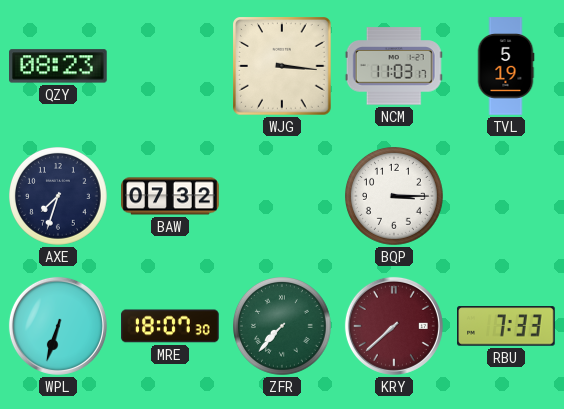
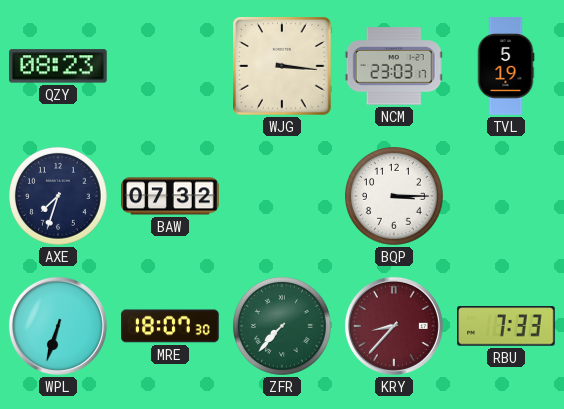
NCM: 11:03 -> 23:03 (394, 66)
KRY: 7:38 -> 8:37 (394, 326)
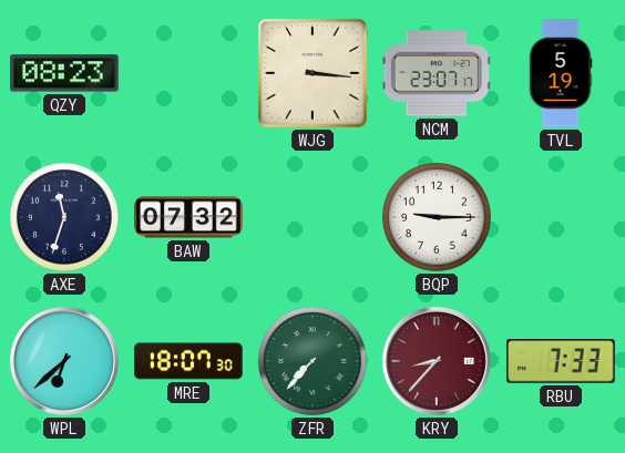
NCM: 23:03 -> 23:07 (437, 73)
AXE: 7:33 -> 11:33 (65, 218)
BQP: 3:15 -> 9:15 (438, 218)
WPL: 6:33 -> 6:38 (64, 361)
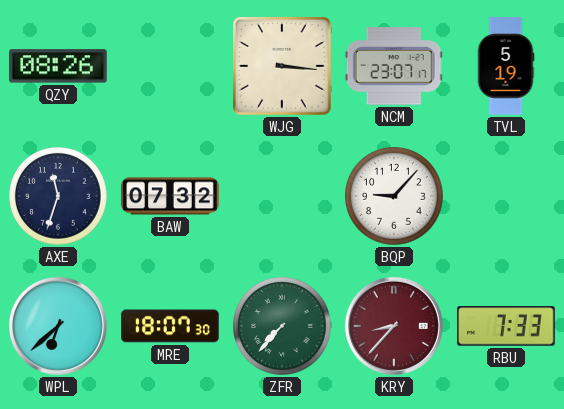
QZY: 08:23 -> 08:26 (59, 66)
BQP: 9:15 -> 9:07 (395, 197)
